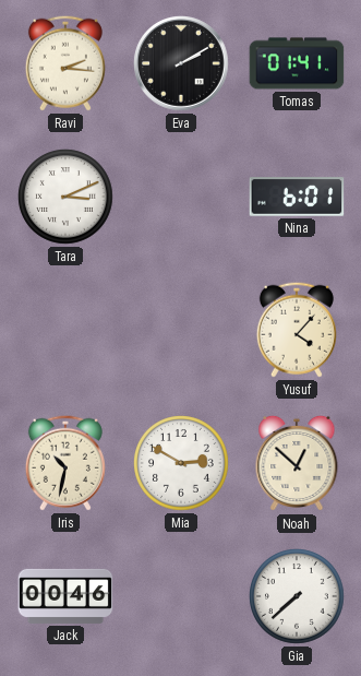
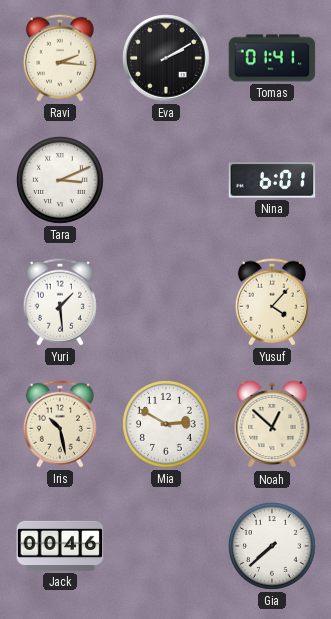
Yuri: none -> 1:29 (60, 302)
Iris: 10:32 -> 10:28 (60, 424)
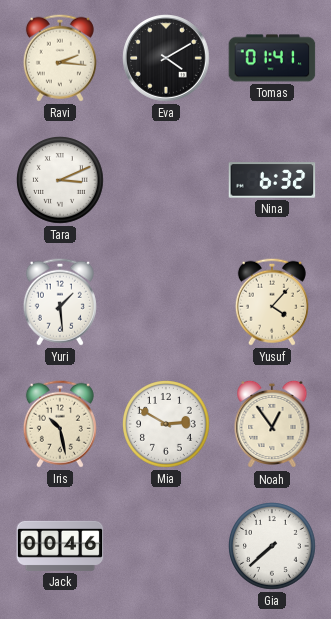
Eva: 2:10 -> 4:10 (166, 58)
Nina: 6:01 -> 6:32 (272, 180)
Noah: 12:52 -> 12:54 (272, 424)
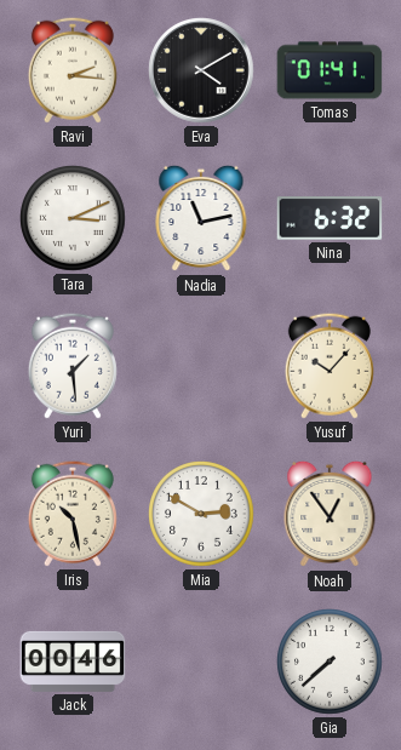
Nadia: none -> 11:13 (201, 218)
Yusuf: 4:07 -> 10:07 (330, 366)
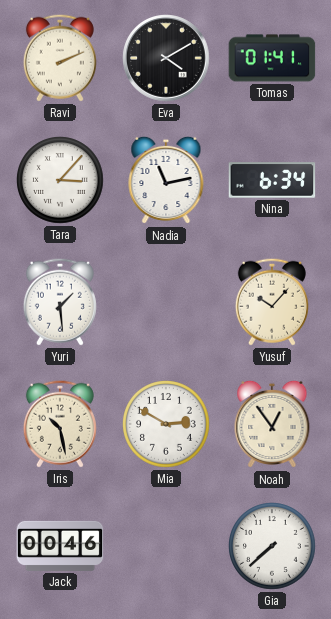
Ravi: 2:16 -> 2:11 (60, 58)
Tara: 3:11 -> 3:07 (61, 181)
Nina: 6:32 -> 6:34 (272, 180)
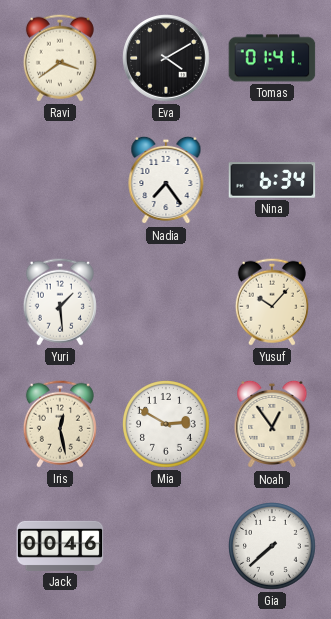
Ravi: 2:11 -> 3:39 (60, 58)
Tara: 3:07 -> none (61, 181)
Nadia: 11:13 -> 7:24 (166, 180)
Iris: 10:28 -> 12:28 (60, 424)
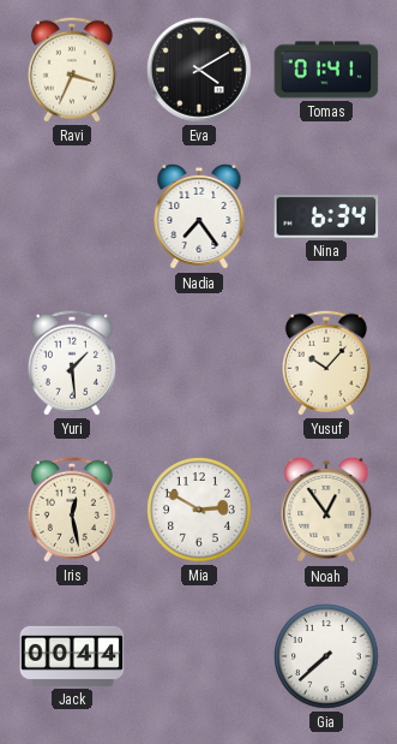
Ravi: 3:39 -> 3:34 (72, 70)
Jack: 00:46 -> 00:44 (72, 656)
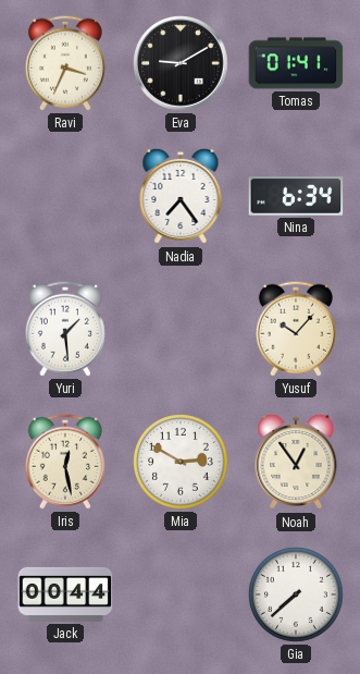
Eva: 4:10 -> 9:10 (181, 63)
